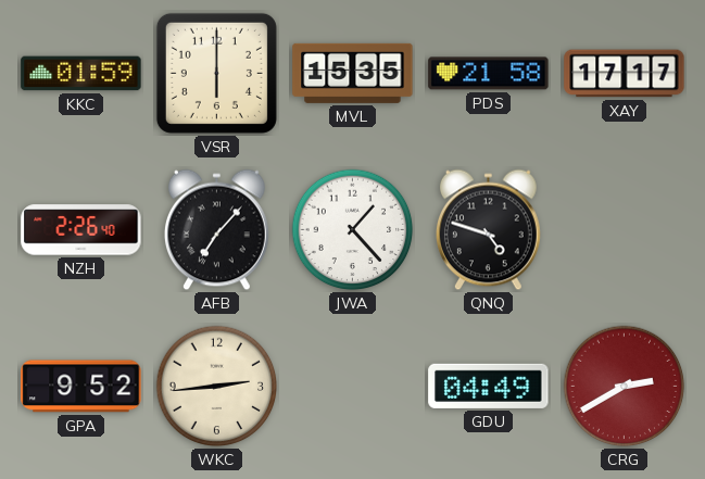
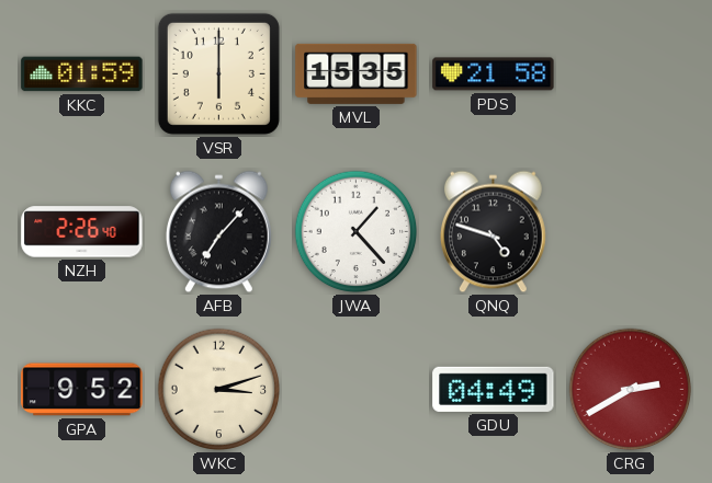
XAY: 17:17 -> none (625, 74)
WKC: 2:44 -> 3:12 (219, 390)
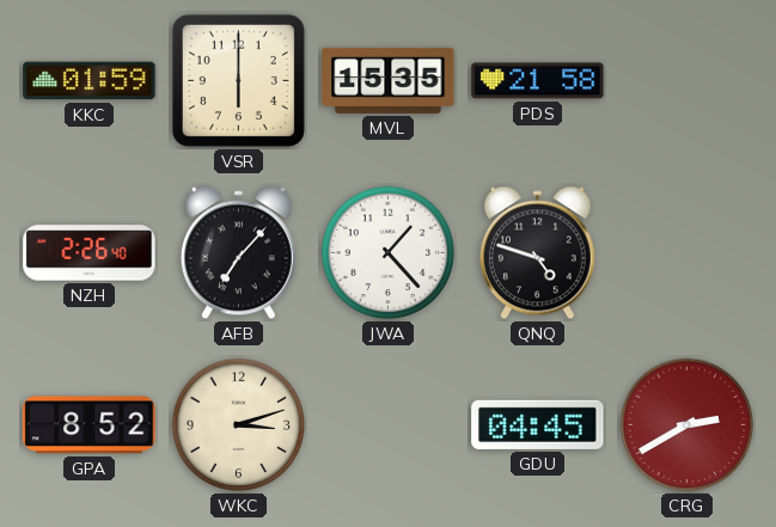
GPA: 9:52 -> 8:52 (90, 425)
GDU: 04:49 -> 04:45 (538, 424)
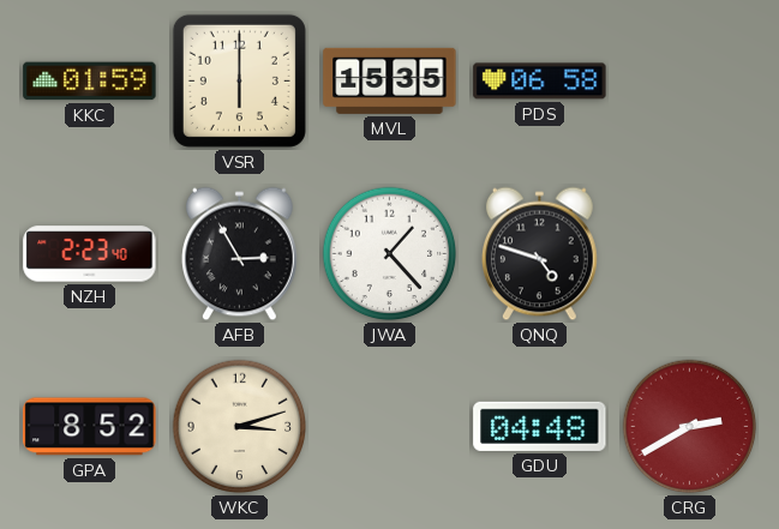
PDS: 21:58 -> 06:58 (540, 82)
NZH: 2:26 -> 2:23 (90, 254)
AFB: 7:07 -> 2:55 (239, 254)
GDU: 04:45 -> 04:48 (540, 426)
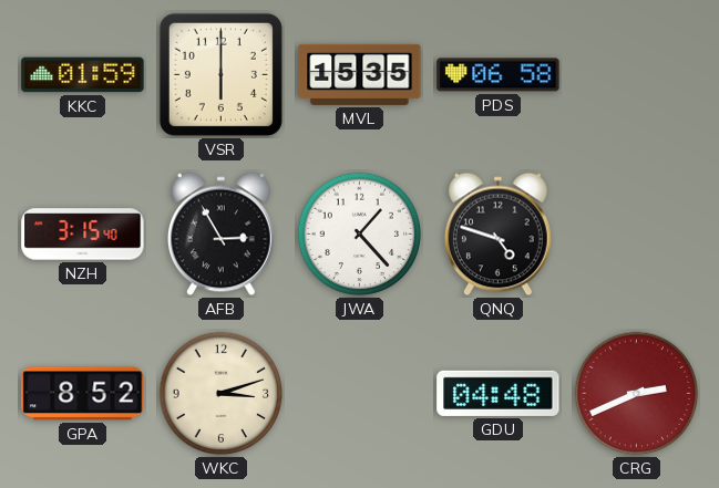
NZH: 2:23 -> 3:15 (83, 235)
CRG: 2:40 -> 2:41 (637, 394)
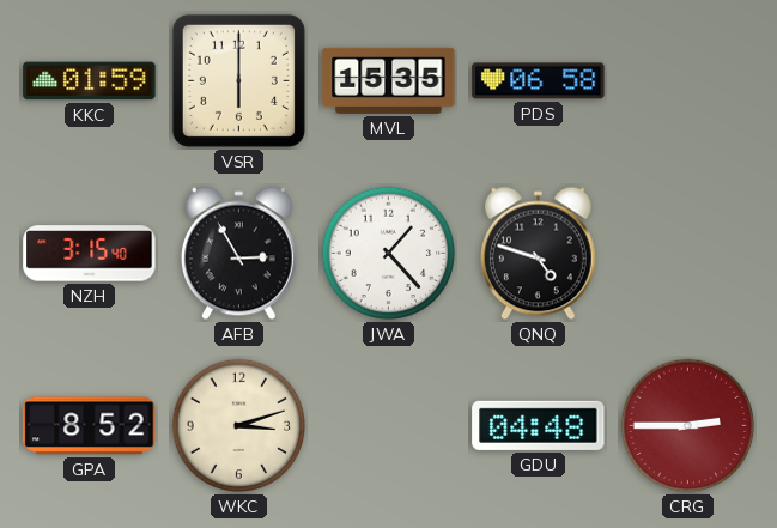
CRG: 2:41 -> 2:45 (688, 426)
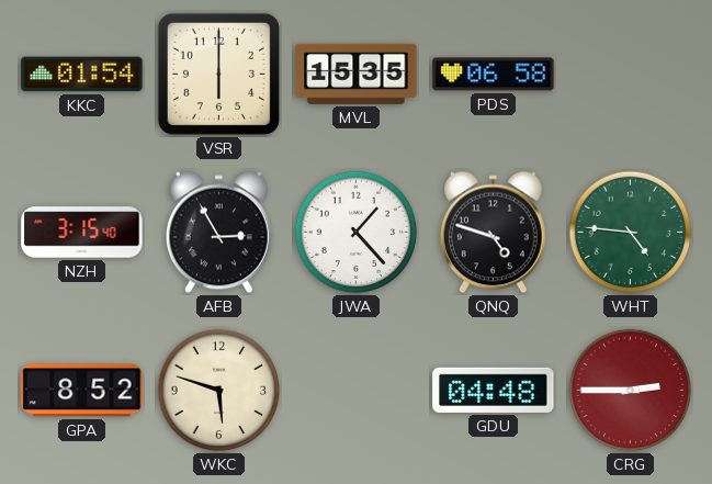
KKC: 01:59 -> 01:54 (82, 75)
WHT: none -> 4:46 (631, 233)
WKC: 3:12 -> 5:48 (219, 391)
